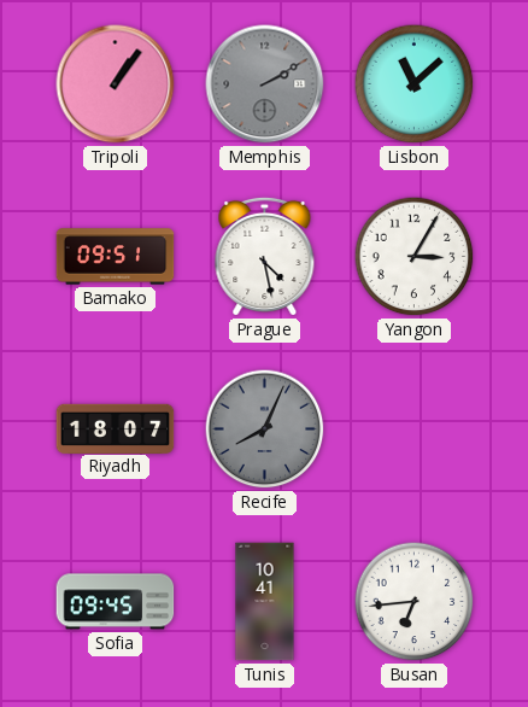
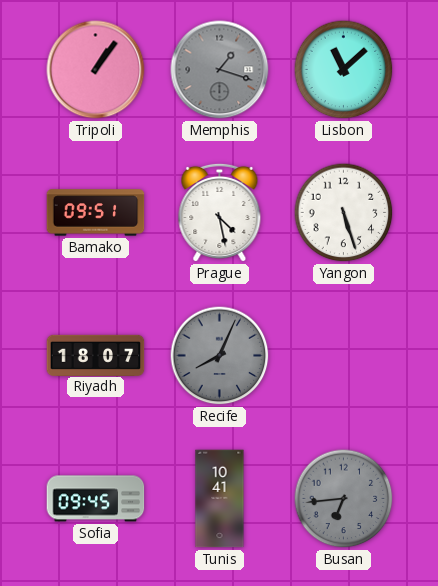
Memphis: 2:10 -> 1:18 (220, 70)
Yangon: 3:05 -> 5:27 (344, 213)
Busan dial: white -> grey (344, 499)
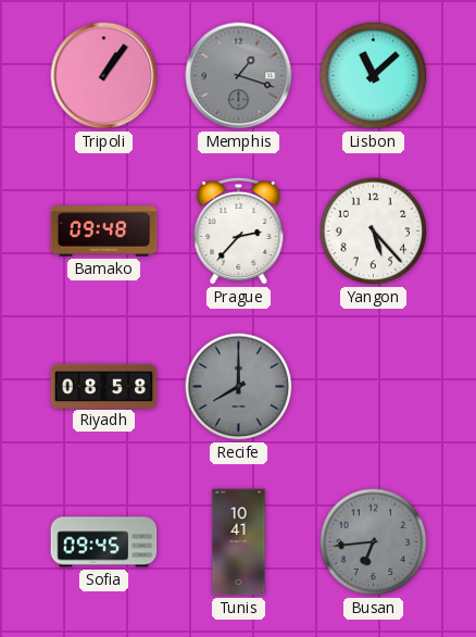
Bamako: 09:51 -> 09:48 (104, 232)
Prague: 4:28 -> 2:37 (239, 230)
Yangon: 5:27 -> 5:23 (374, 232)
Riyadh: 18:07 -> 08:58 (104, 386)
Recife: 8:04 -> 8:00 (239, 387)
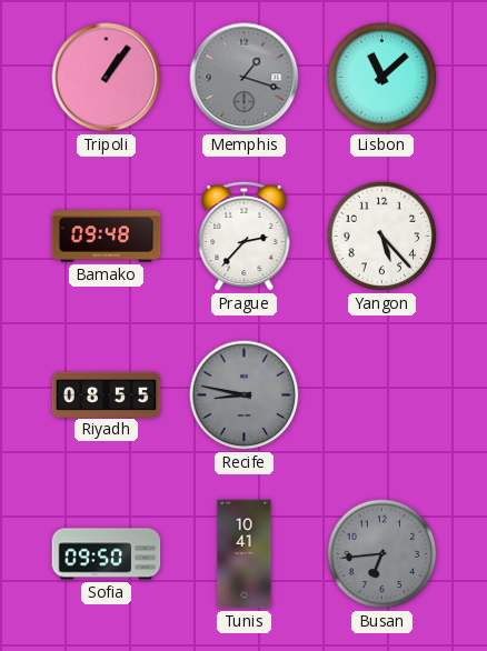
Riyadh: 08:58 -> 08:55 (107, 394)
Recife: 8:00 -> 8:47 (245, 395)
Sofia: 09:45 -> 09:50 (107, 554)
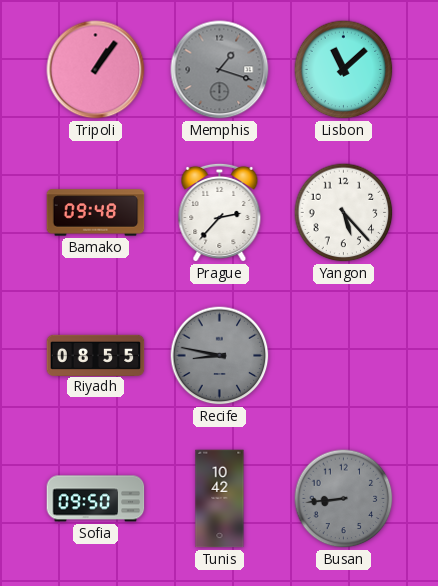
Tunis: 10:41 -> 10:42 (220, 499)
Busan: 6:44 -> 8:44 (344, 499)
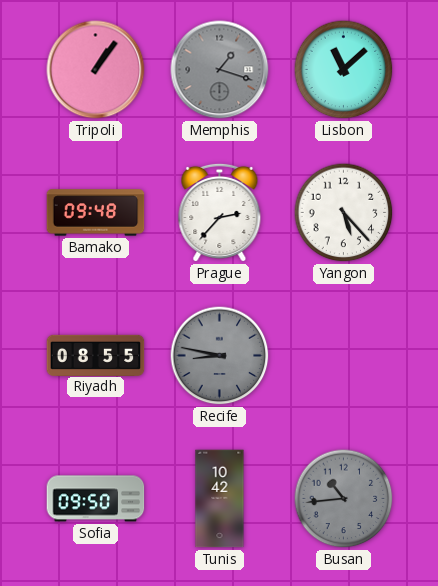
Busan: 8:44 -> 10:44 (344, 499)
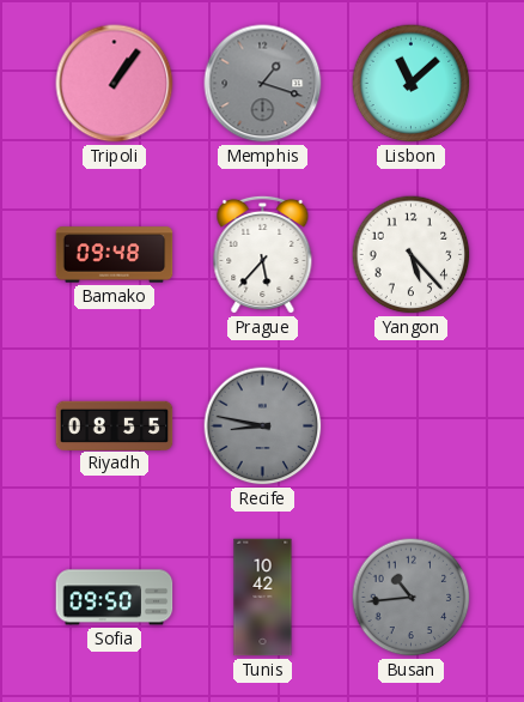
Prague: 2:37 -> 5:37 (263, 254)
